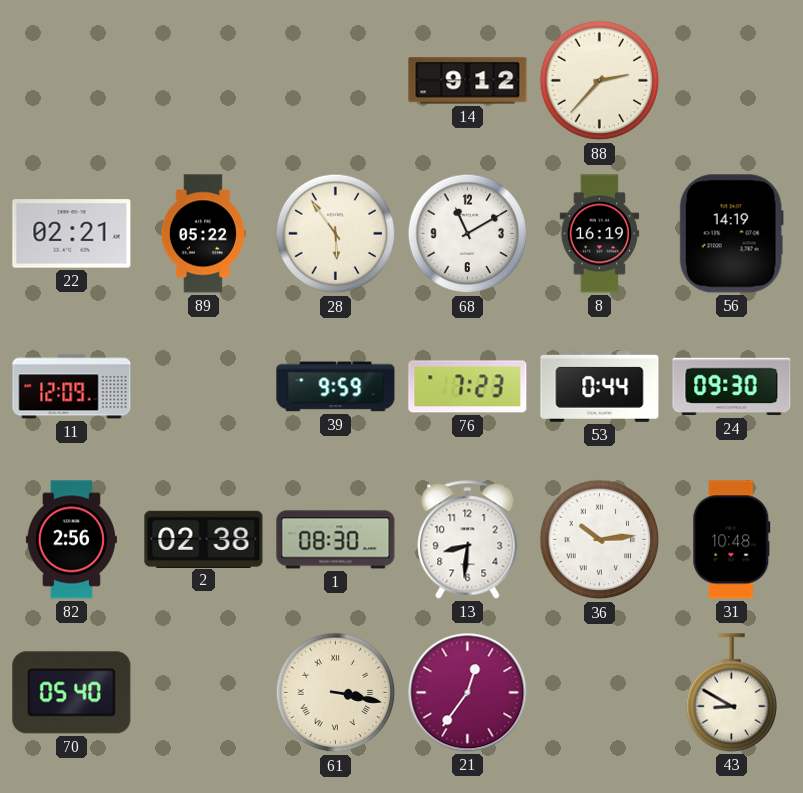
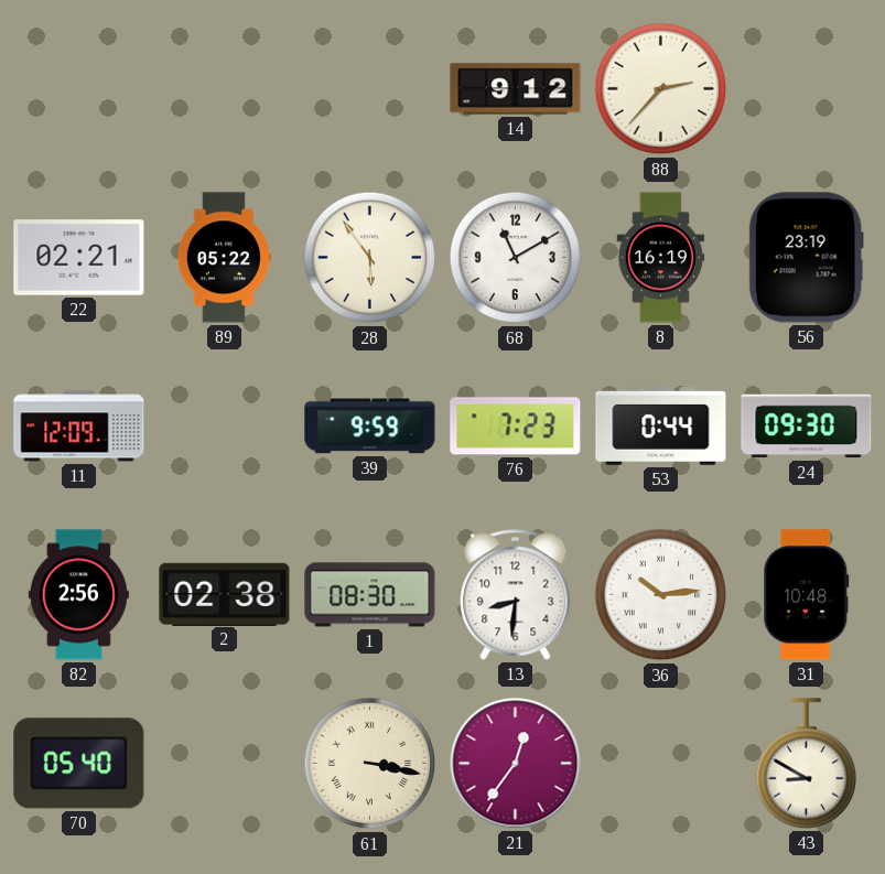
56: 14:19 -> 23:19 (806, 258)
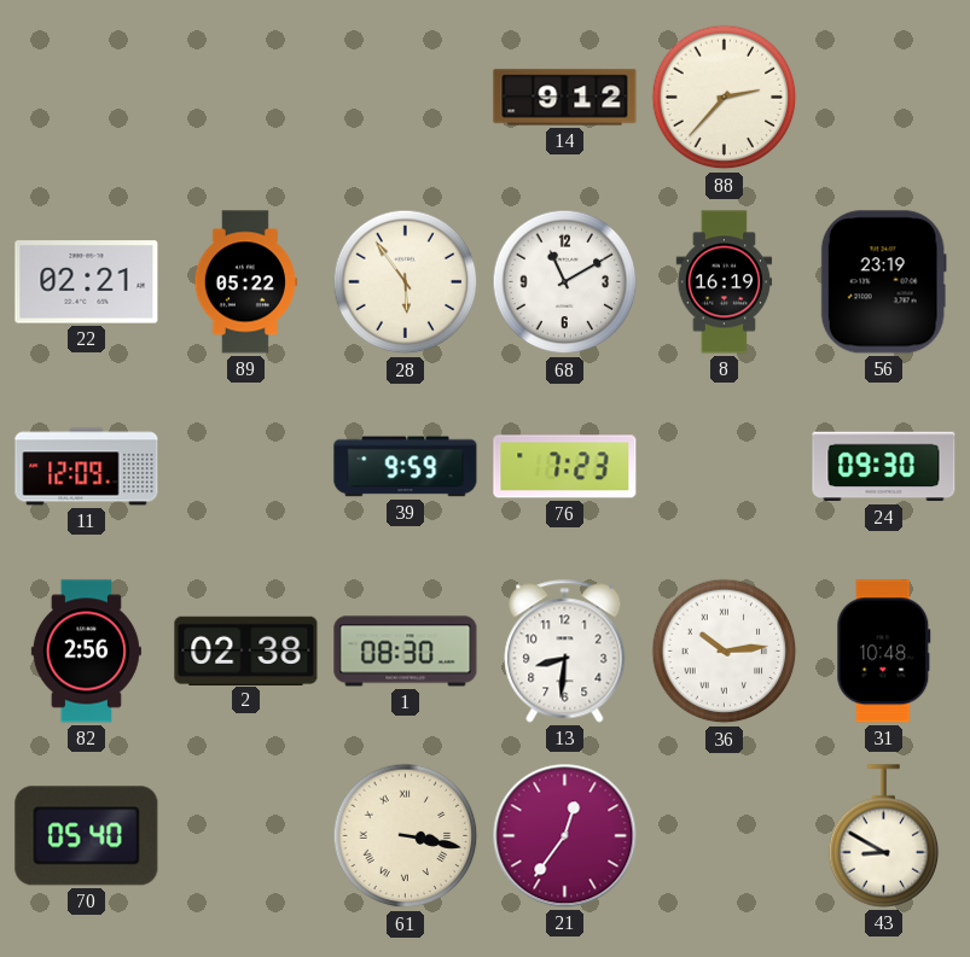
53: 0:44 -> none (661, 427)
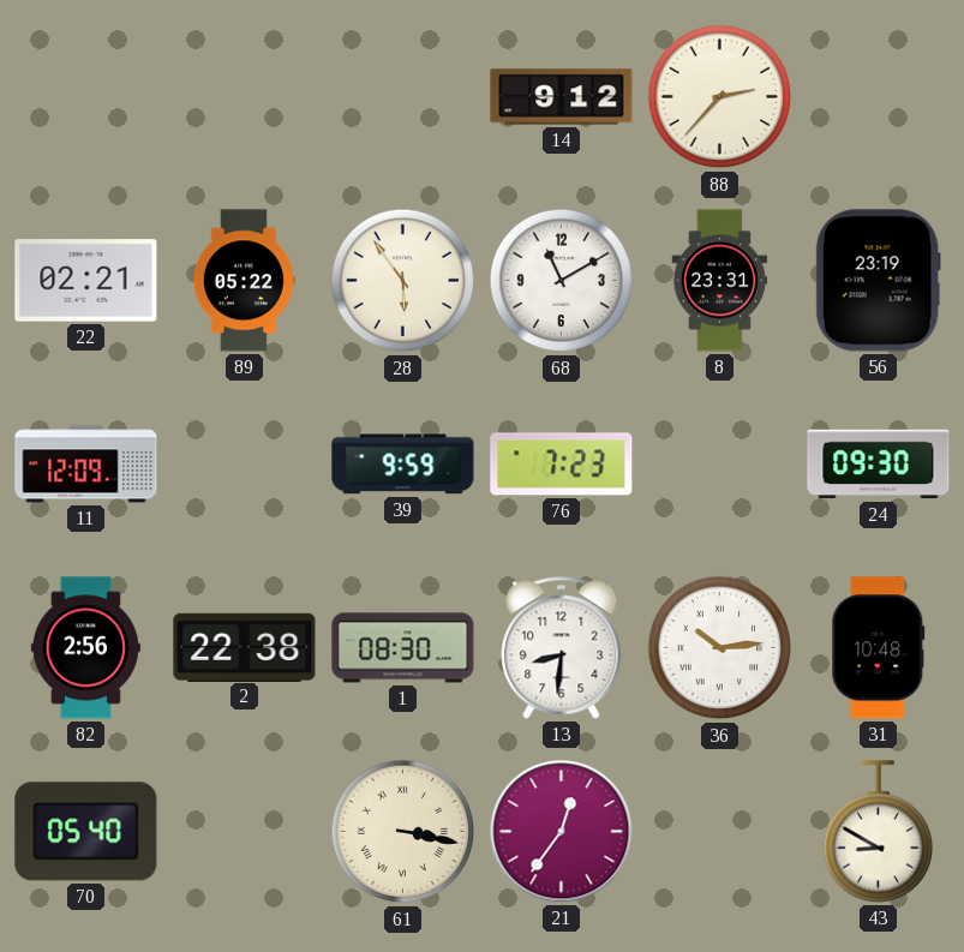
8: 16:19 -> 23:31 (720, 281)
2: 02:38 -> 22:38 (245, 647)
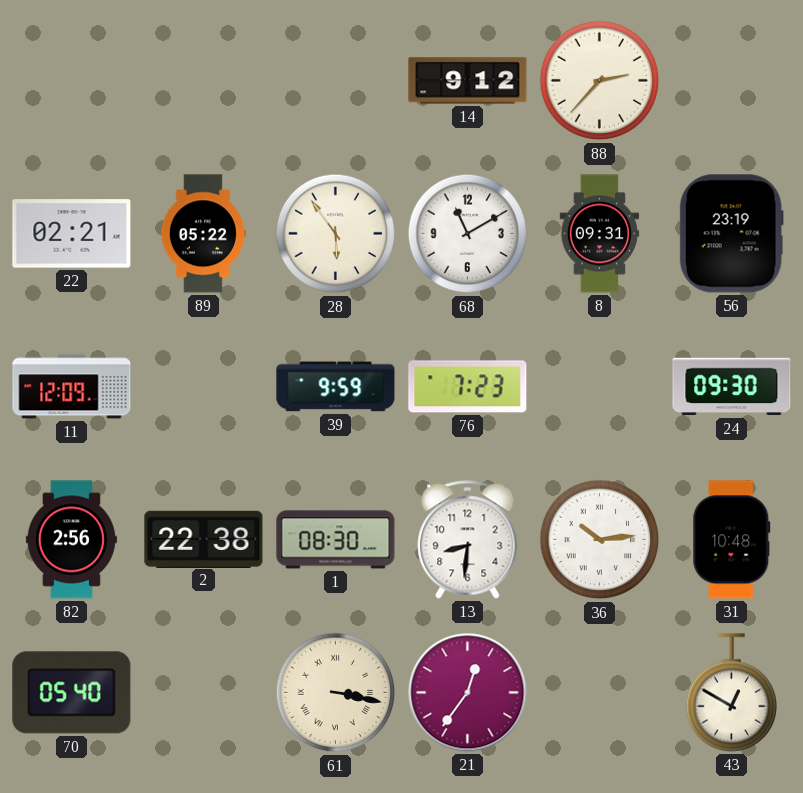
8: 23:31 -> 09:31 (600, 234)
43: 8:50 -> 12:50 (732, 693)
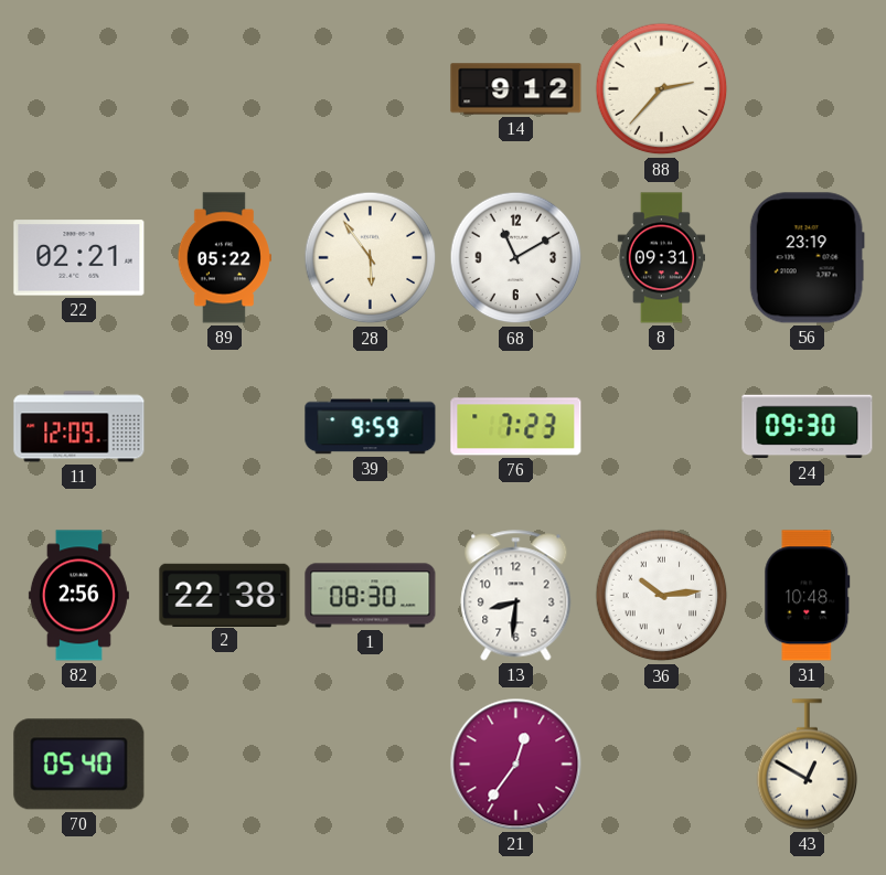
61: 3:17 -> none (336, 693)
